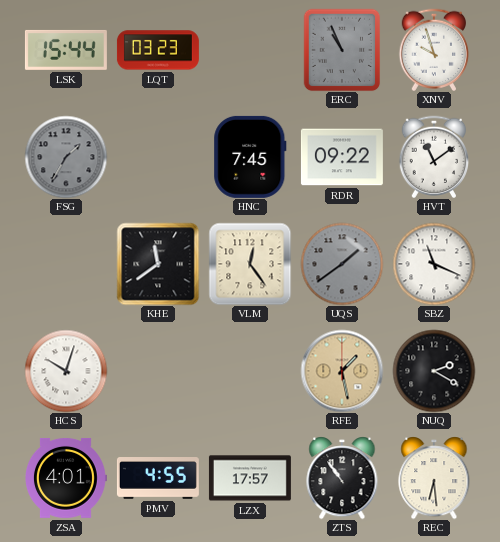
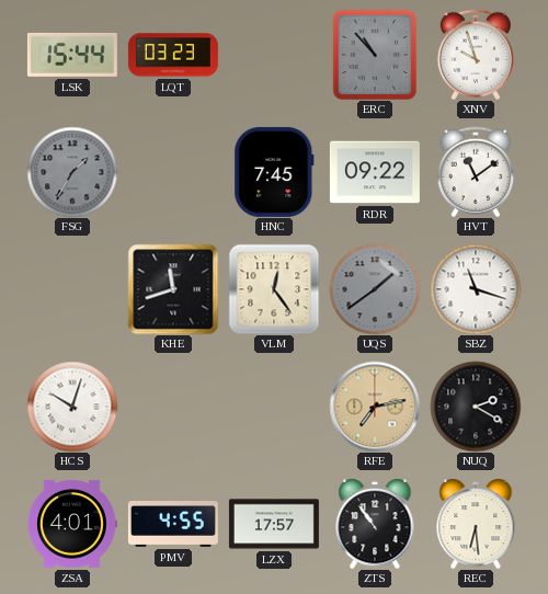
ERC: 10:56 -> 10:53 (375, 55)
KHE: 11:39 -> 11:42 (173, 289)
SBZ: 11:19 -> 11:18 (476, 289)
RFE: 1:28 -> 7:13 (375, 407)
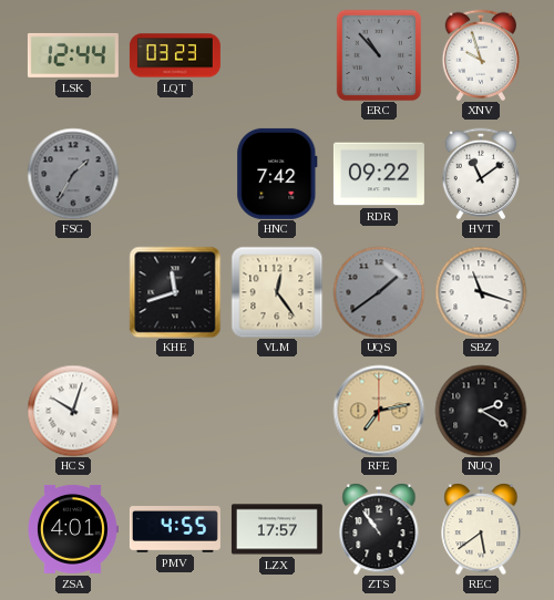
LSK: 15:44 -> 12:44 (73, 55)
HNC: 7:45 -> 7:42 (277, 174)
REC: 6:29 -> 5:39 (481, 529)
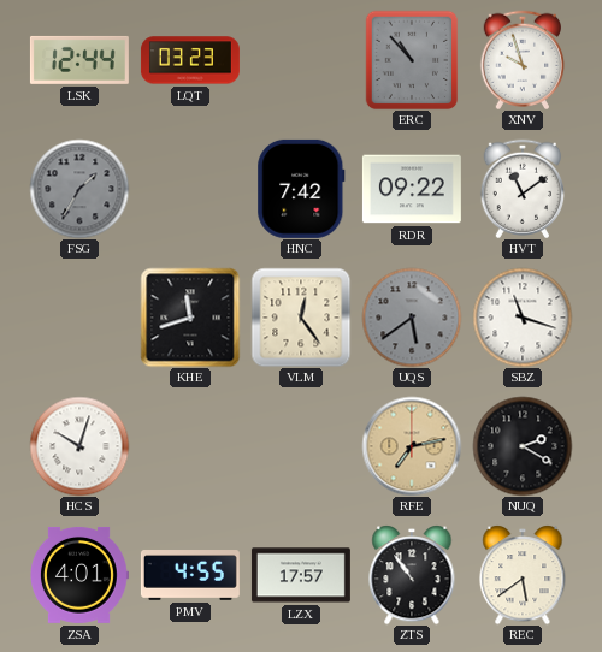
UQS: 1:39 -> 5:39 (412, 318)
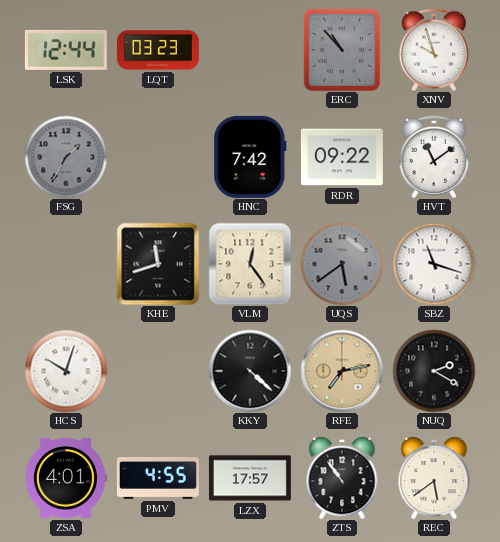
KKY: none -> 4:22 (250, 371)
